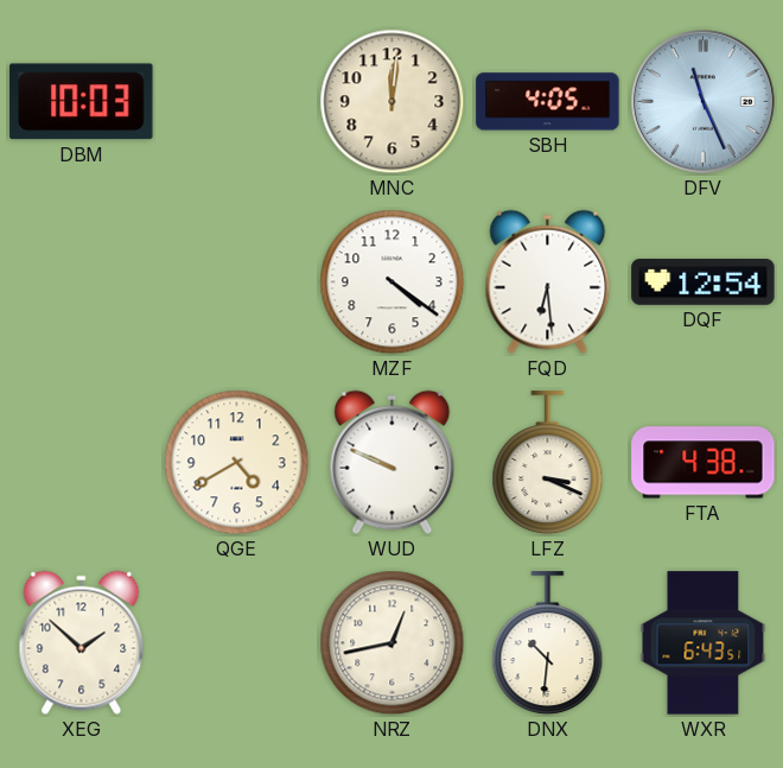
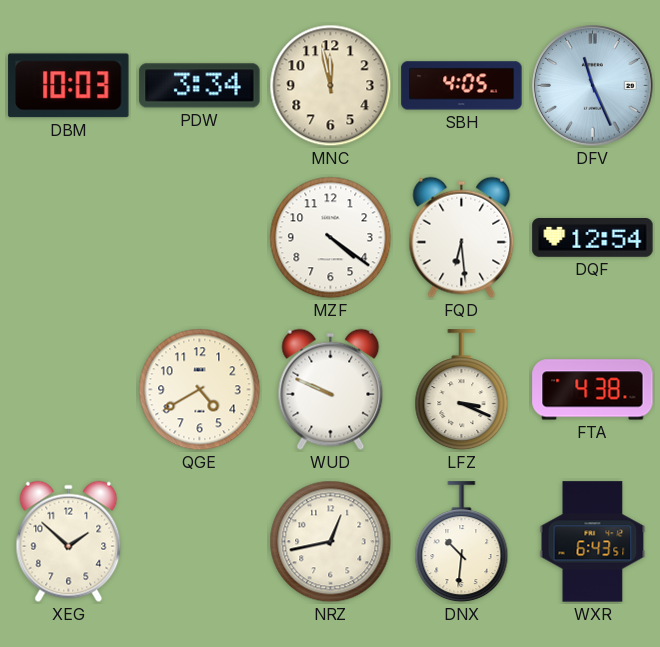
PDW: none -> 3:34 (200, 86)
MNC: 12:01 -> 11:58 (331, 86)
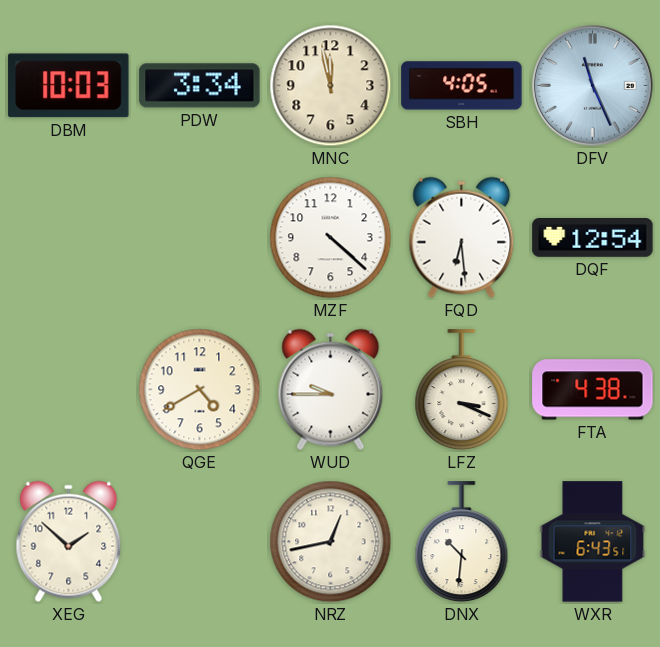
MZF: 4:21 -> 4:22 (331, 238)
WUD: 9:49 -> 9:45 (331, 390)
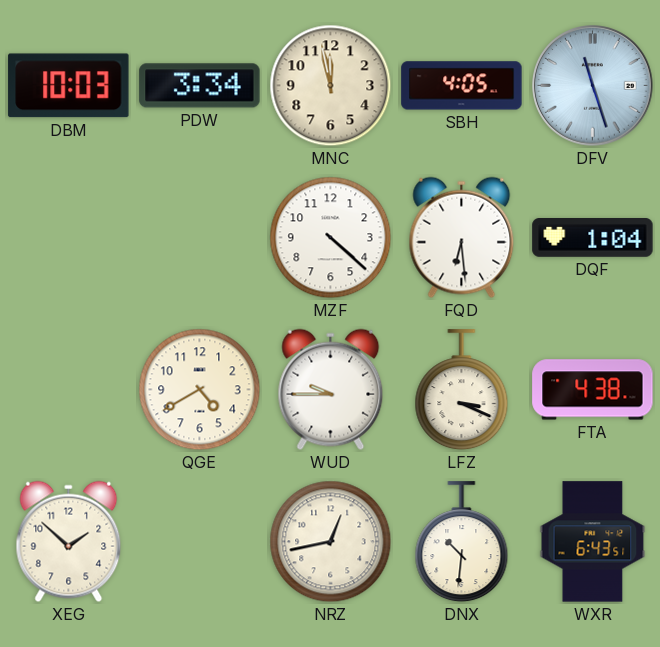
DFV: 11:26 -> 11:27 (593, 86)
DQF: 12:54 -> 1:04 (593, 238)
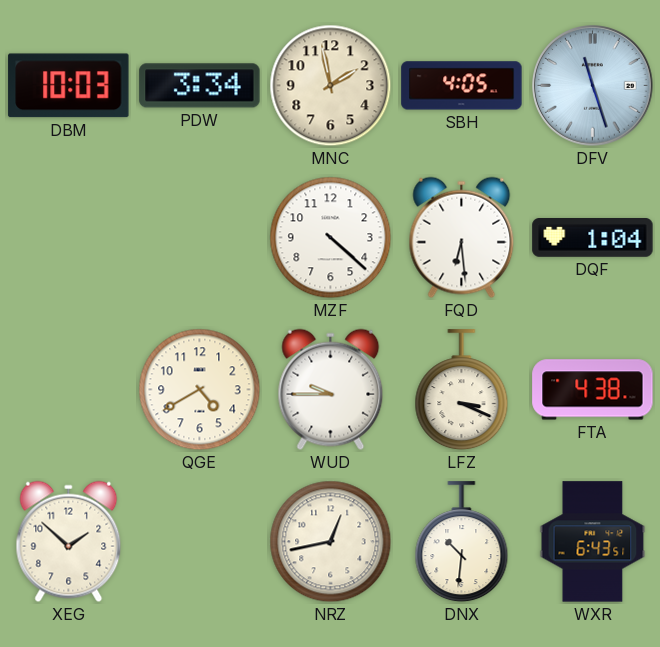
MNC: 11:58 -> 1:58 (331, 86)
